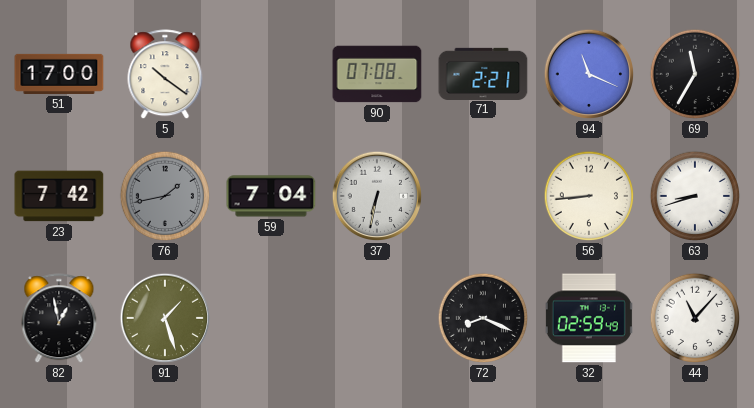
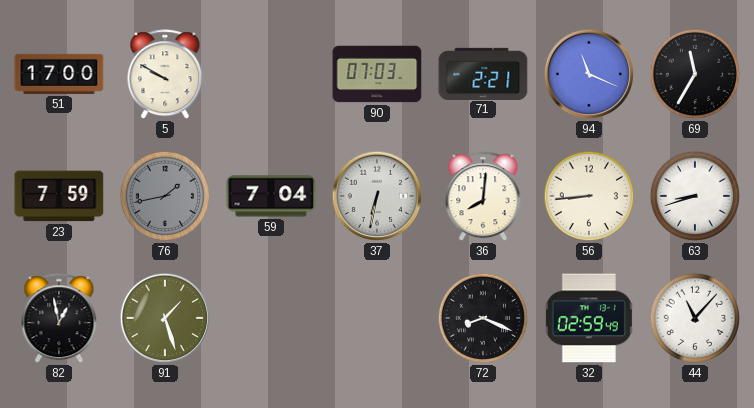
5: 10:21 -> 9:50 (165, 75)
90: 07:08 -> 07:03 (377, 74)
23: 7:42 -> 7:59 (59, 196)
36: none -> 8:01 (483, 197)
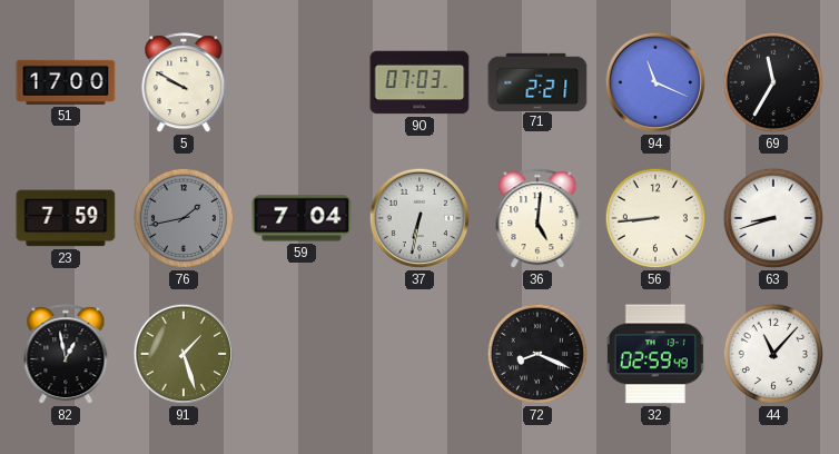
36: 8:01 -> 5:01 (537, 219)
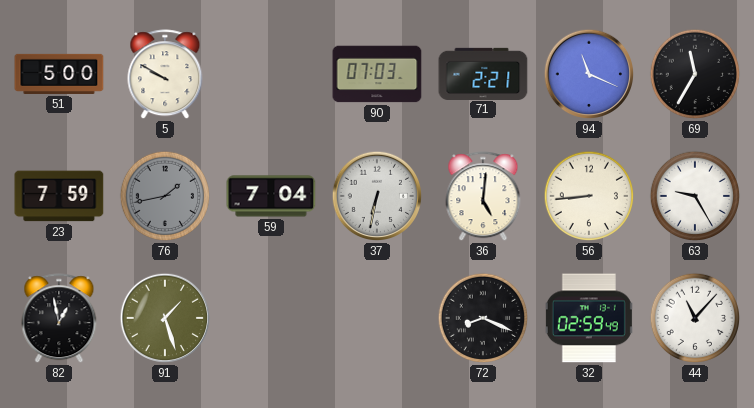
51: 17:00 -> 5:00 (59, 74)
63: 8:42 -> 9:25 (695, 196)
